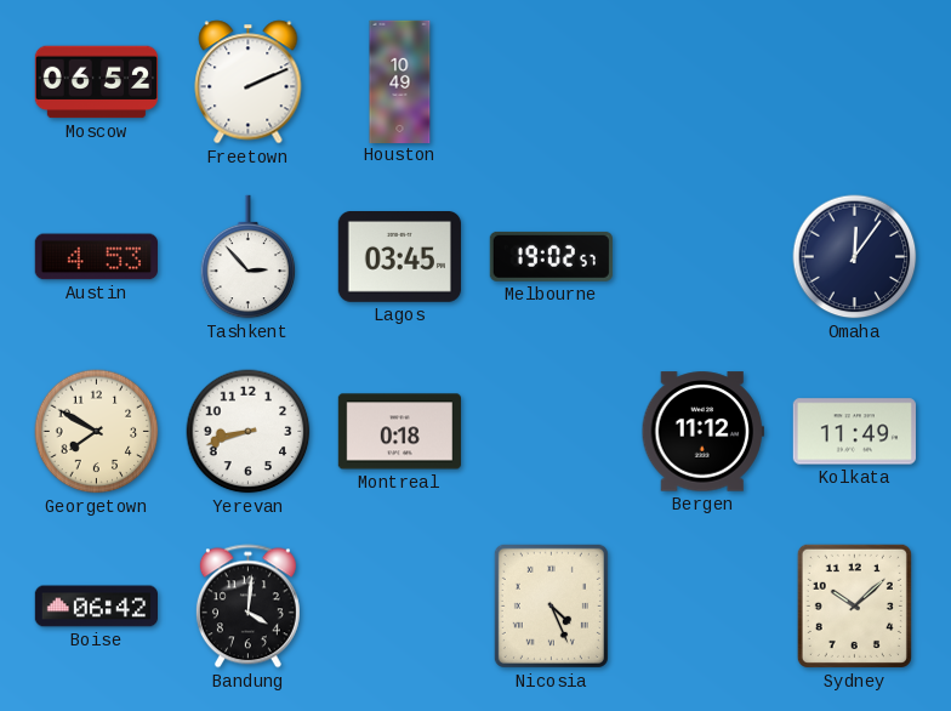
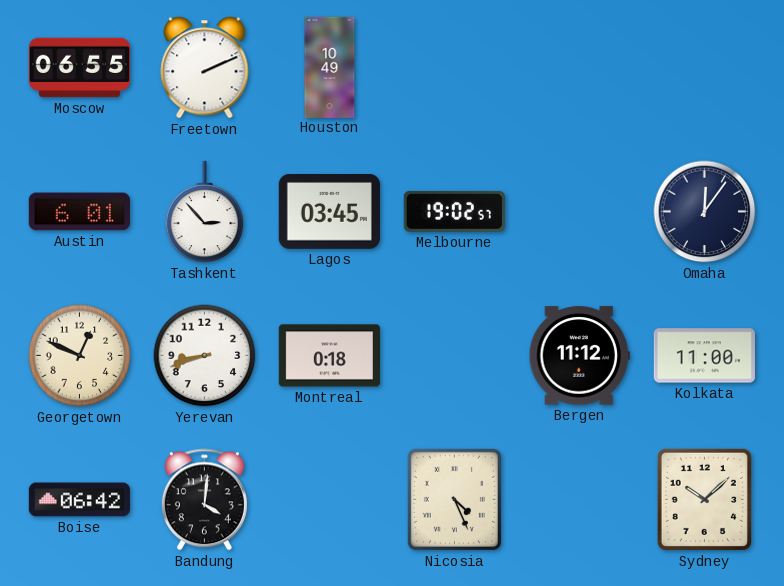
Moscow: 06:52 -> 06:55 (79, 68)
Austin: 4:53 -> 6:01 (79, 212)
Georgetown: 7:50 -> 12:49 (80, 356)
Kolkata: 11:49 -> 11:00 (704, 356)
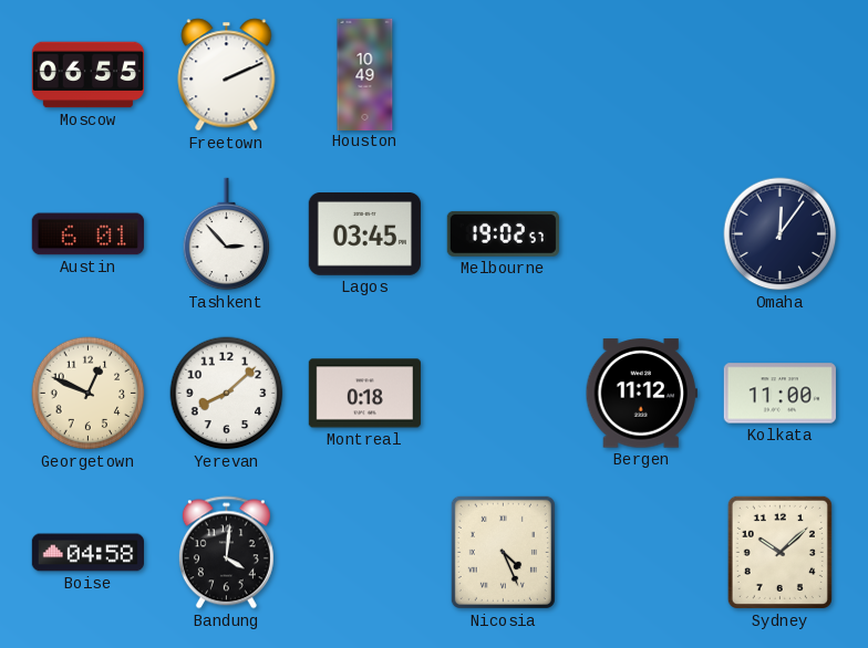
Yerevan: 8:42 -> 8:08 (227, 394)
Boise: 06:42 -> 04:58 (87, 553)
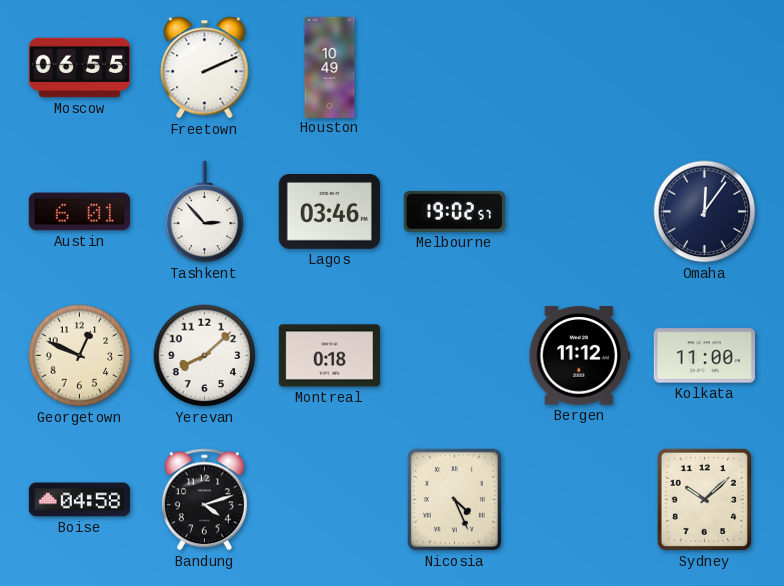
Lagos: 03:45 -> 03:46 (329, 212)
Bandung: 4:01 -> 4:12 (204, 500)
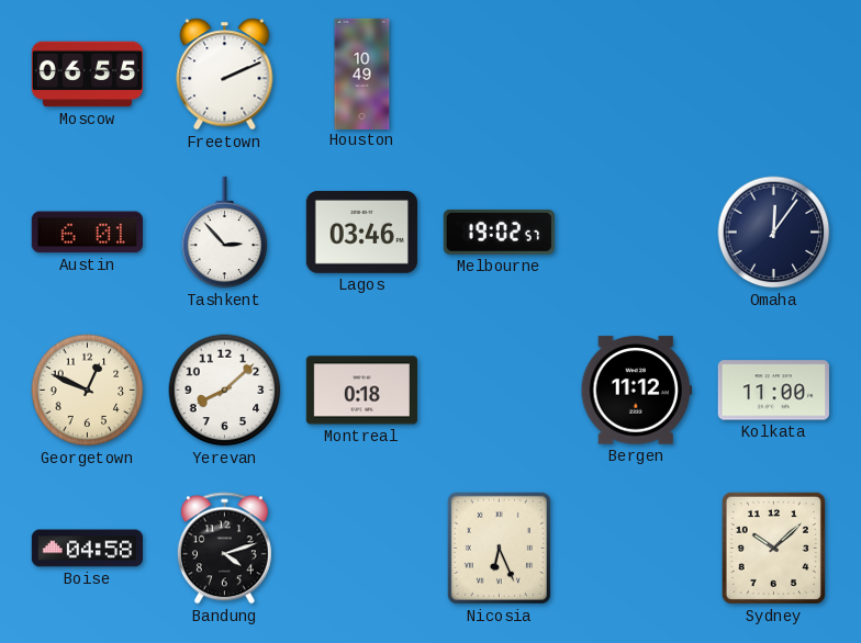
Nicosia: 4:26 -> 6:26 (499, 548)
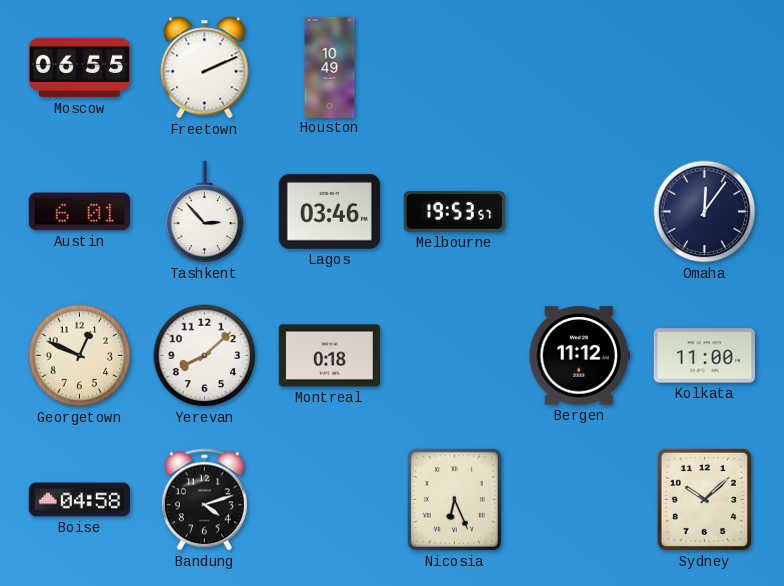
Melbourne: 19:02 -> 19:53 (454, 211)
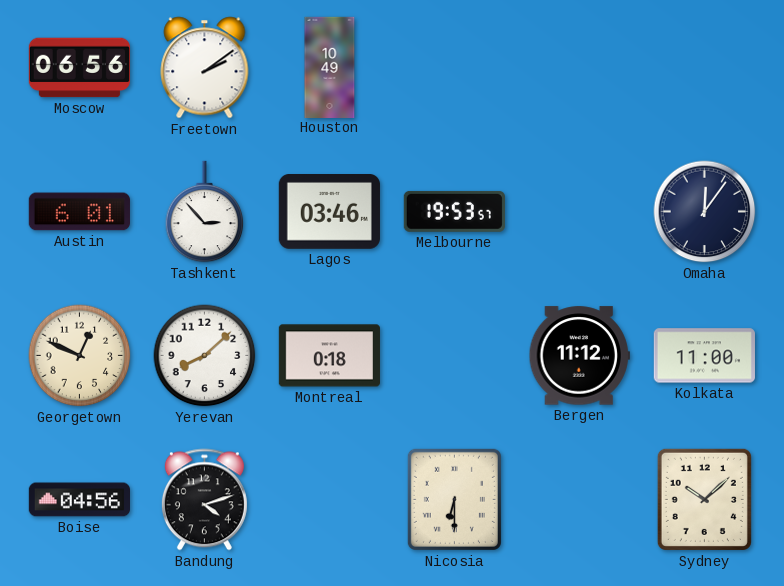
Moscow: 06:55 -> 06:56 (79, 68)
Freetown: 2:11 -> 2:09 (205, 68)
Boise: 04:58 -> 04:56 (79, 500)
Nicosia: 6:26 -> 6:30 (454, 499)
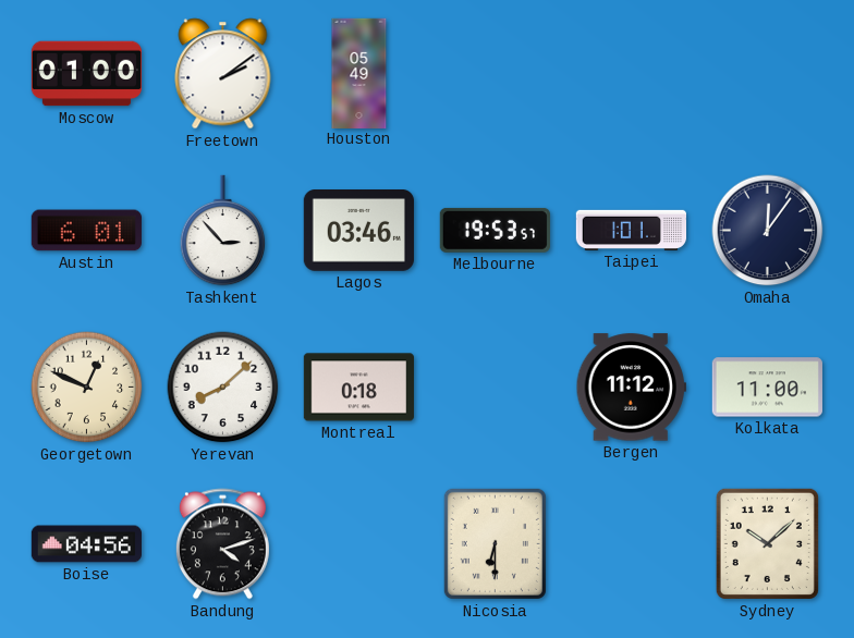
Moscow: 06:56 -> 01:00 (86, 74)
Houston: 10:49 -> 05:49 (359, 73)
Taipei: none -> 1:01 (631, 230)
